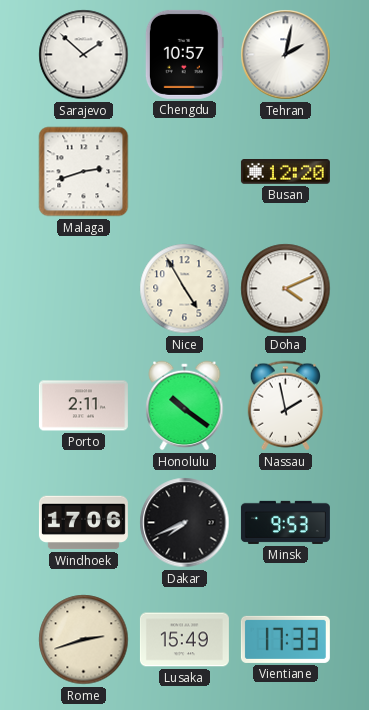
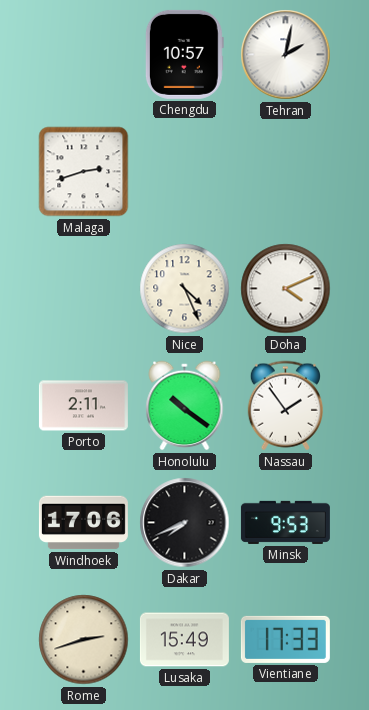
Sarajevo: 1:52 -> none (84, 55)
Busan: 12:20 -> none (285, 172)
Nice: 4:55 -> 4:26 (185, 289)
Nassau: 1:58 -> 1:54 (285, 406)
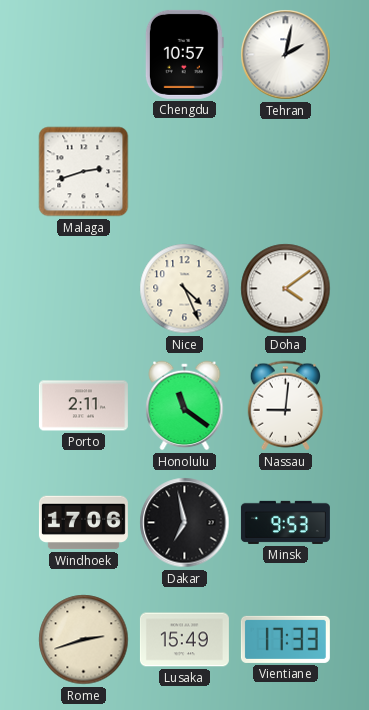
Doha: 4:11 -> 4:09 (286, 289)
Honolulu: 10:21 -> 11:21 (185, 406)
Nassau: 1:54 -> 9:01 (285, 406)
Dakar: 7:41 -> 6:58 (185, 523)
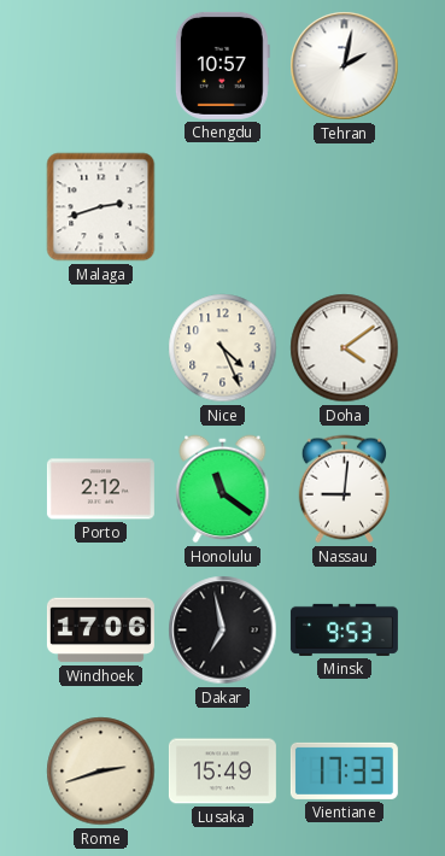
Porto: 2:11 -> 2:12 (100, 489)
